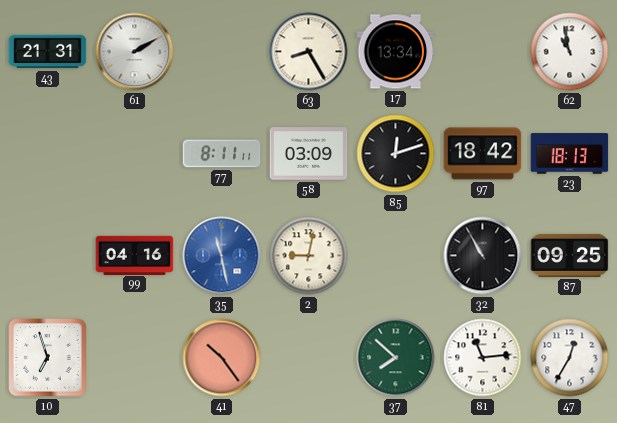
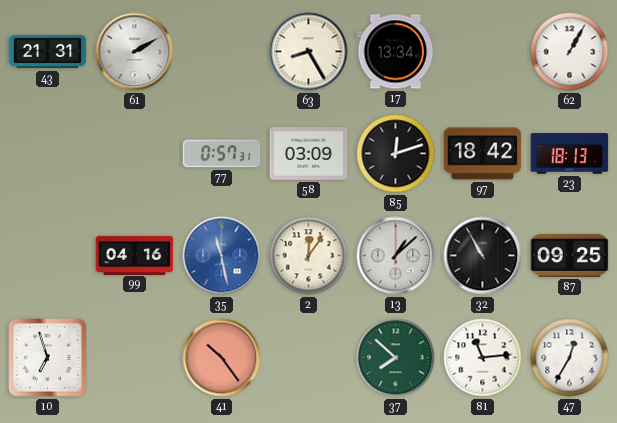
62: 10:58 -> 1:05 (570, 52)
77: 8:11 -> 0:57 (222, 154)
2: 9:02 -> 12:06 (309, 256)
13: none -> 1:08 (396, 256)
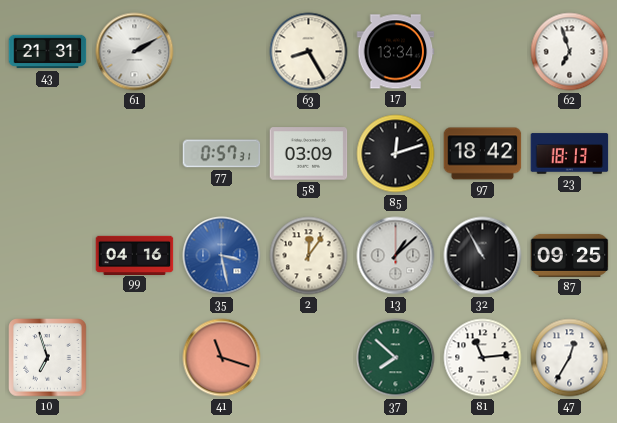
62: 1:05 -> 6:57 (570, 52)
35: 11:28 -> 3:28 (222, 256)
41: 10:24 -> 11:18 (222, 358)
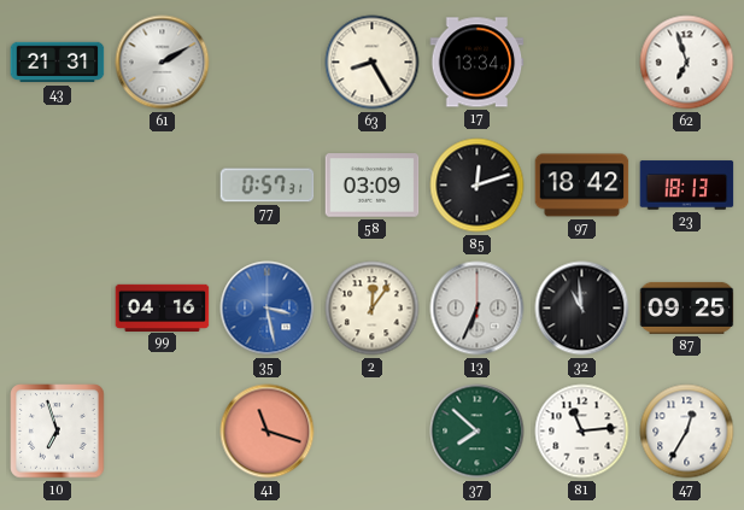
13: 1:08 -> 6:34 (478, 309)
32: 10:55 -> 10:59 (582, 309)
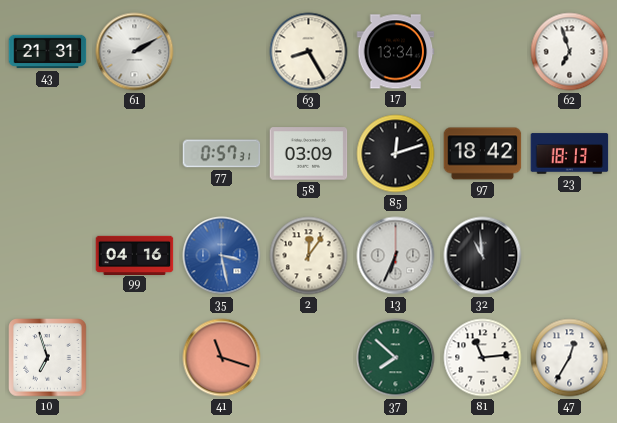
87: 09:25 -> none (687, 307)
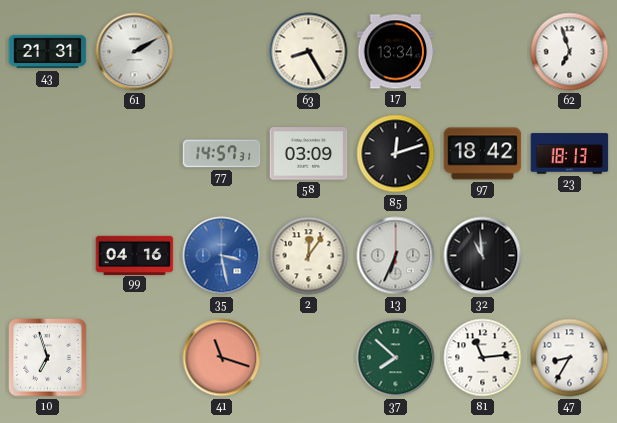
77: 0:57 -> 14:57 (222, 154)
47: 12:35 -> 8:35 (570, 358)
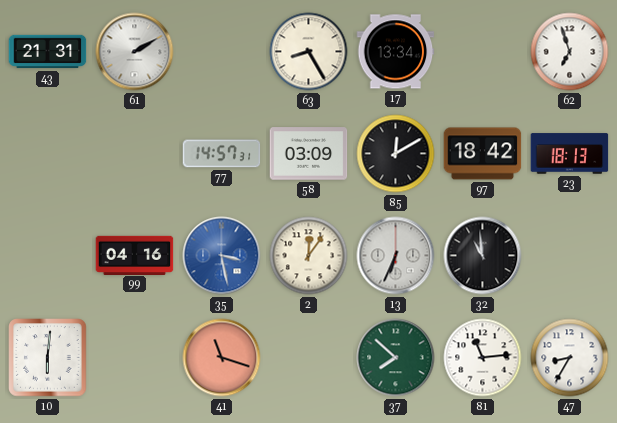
85: 12:12 -> 12:10 (396, 154)
10: 6:57 -> 6:01 (48, 358)
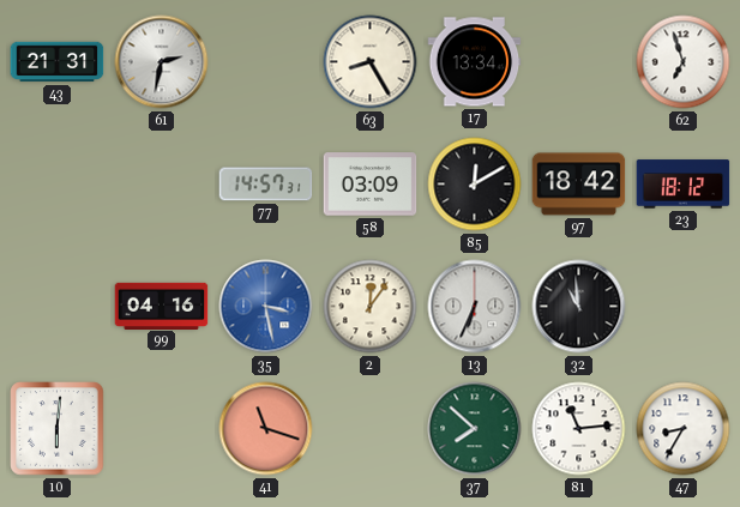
61: 2:10 -> 2:32 (162, 62)
23: 18:13 -> 18:12 (684, 185)
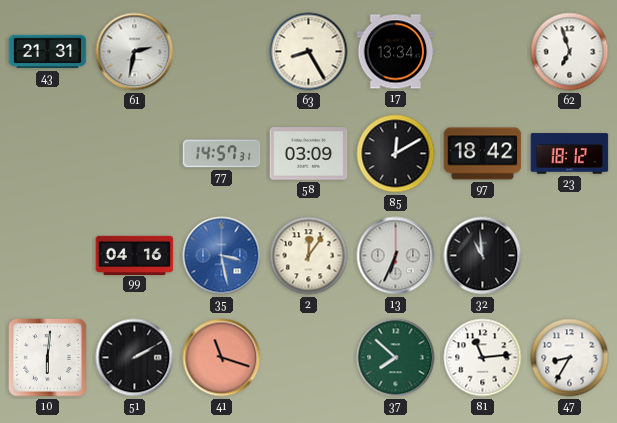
51: none -> 2:10 (135, 358)
